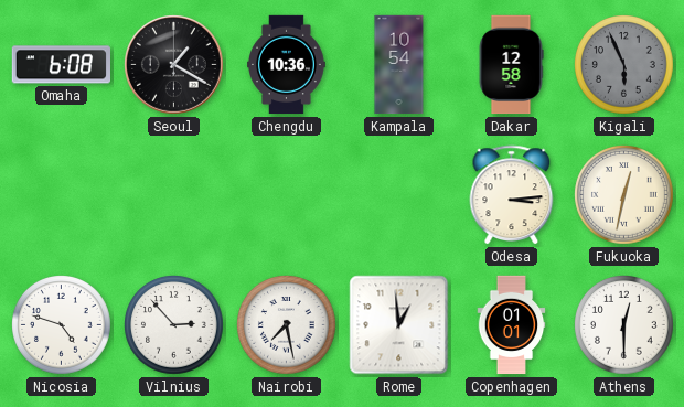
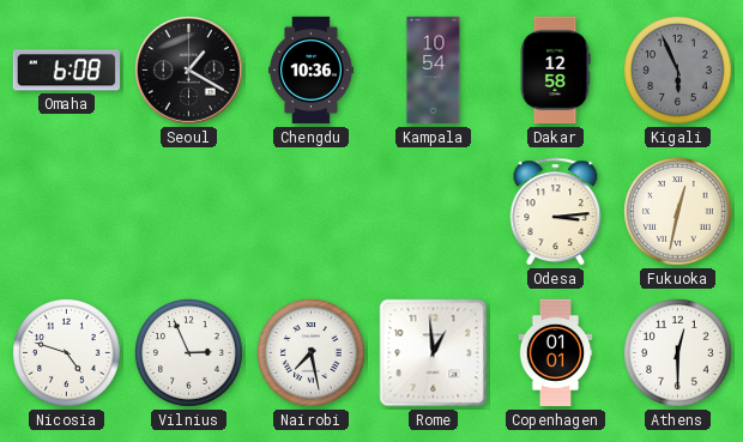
Vilnius: 2:53 -> 2:56 (189, 353)
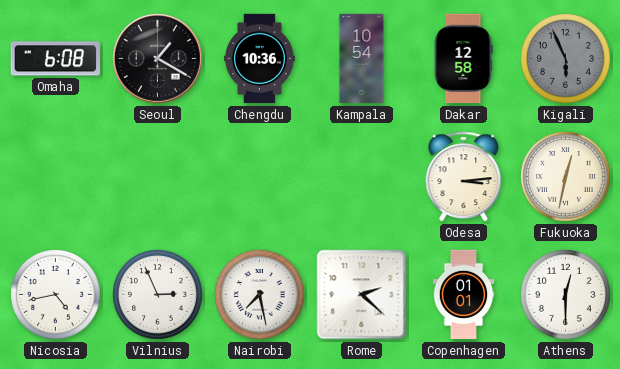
Nicosia: 4:48 -> 4:43 (56, 295)
Rome: 12:59 -> 2:22 (362, 295)
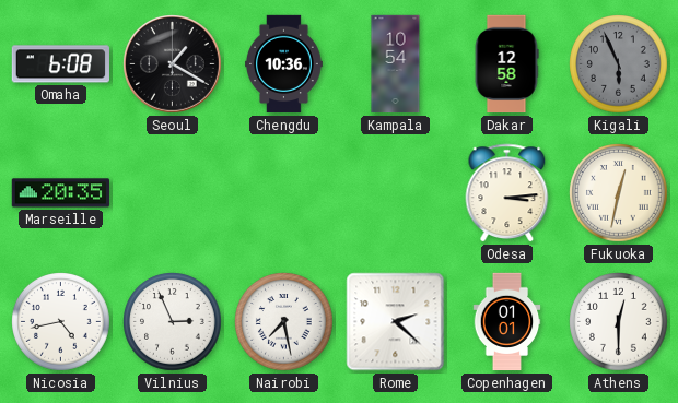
Marseille: none -> 20:35 (61, 193)
